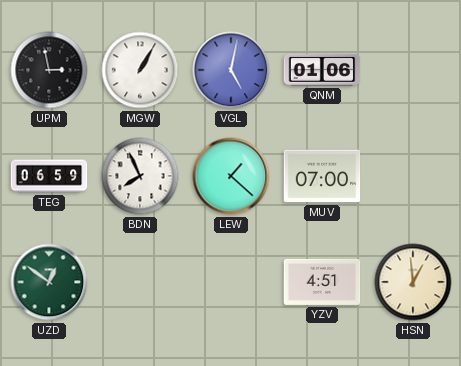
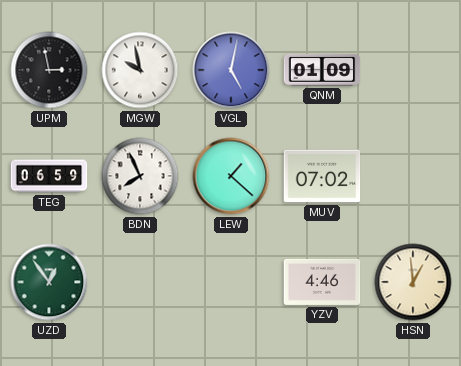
MGW: 1:05 -> 9:58 (140, 70)
QNM: 01:06 -> 01:09 (322, 70)
MUV: 07:00 -> 07:02 (322, 176)
UZD: 12:51 -> 12:54 (49, 282)
YZV: 4:51 -> 4:46 (322, 282)
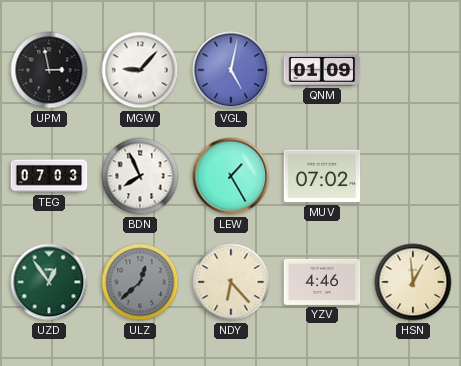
MGW: 9:58 -> 9:07 (140, 70)
TEG: 06:59 -> 07:03 (49, 176)
LEW: 1:22 -> 1:25 (231, 176)
ULZ: none -> 12:38 (140, 282)
NDY: none -> 6:23 (231, 282)
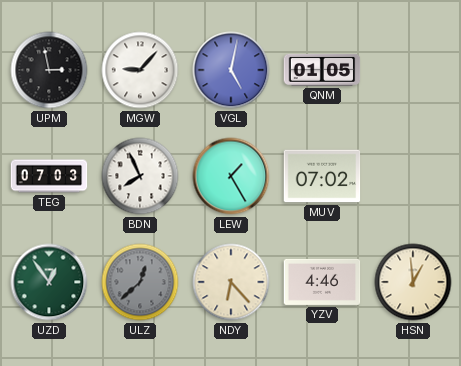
QNM: 01:09 -> 01:05 (322, 70)
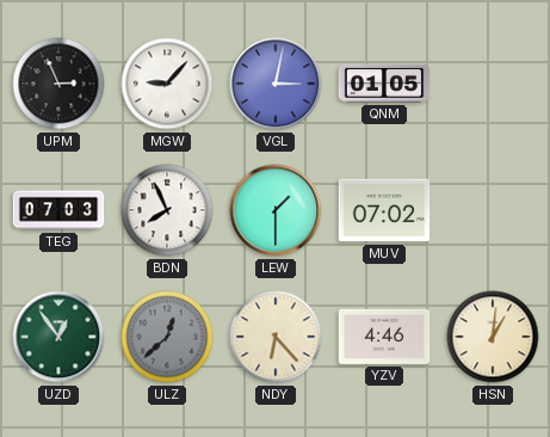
UPM: 2:58 -> 2:56 (58, 84)
VGL: 5:02 -> 3:02 (276, 84)
LEW: 1:25 -> 1:30 (276, 210)
HSN: 12:59 -> 1:01 (493, 337)
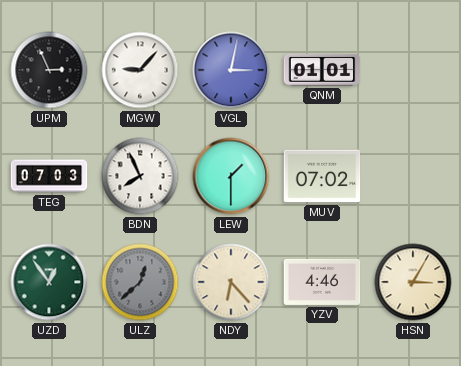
QNM: 01:05 -> 01:01 (322, 70)
HSN: 1:01 -> 3:05 (413, 282)
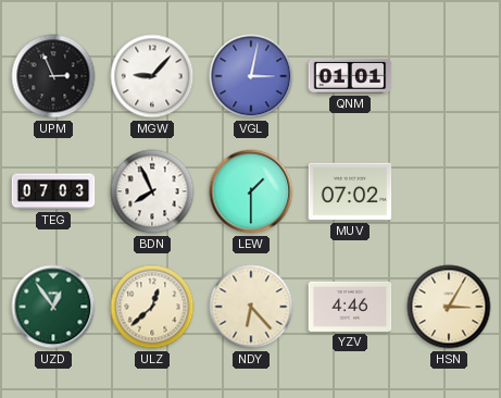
ULZ dial: grey -> cream (152, 307)
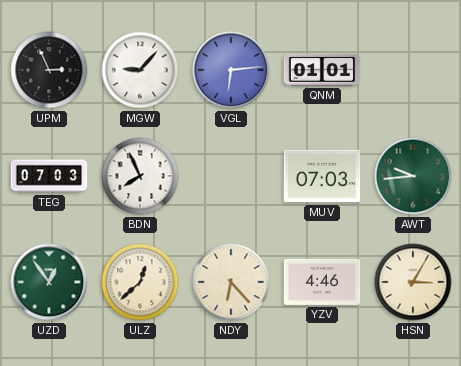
VGL: 3:02 -> 6:14 (231, 70)
LEW: 1:30 -> none (251, 191)
MUV: 07:02 -> 07:03 (322, 176)
AWT: none -> 9:44 (413, 176)
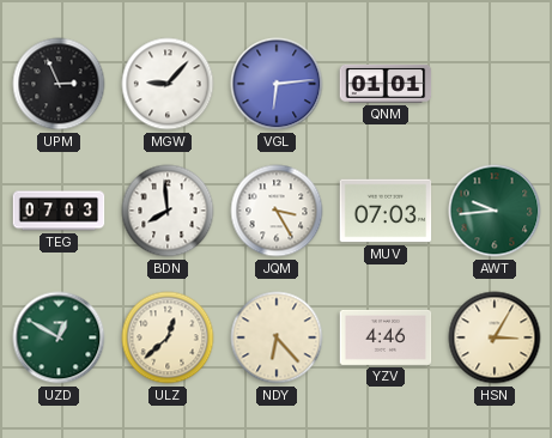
BDN: 7:56 -> 7:59 (168, 211)
JQM: none -> 3:25 (277, 211)
UZD: 12:54 -> 12:50 (59, 337)
